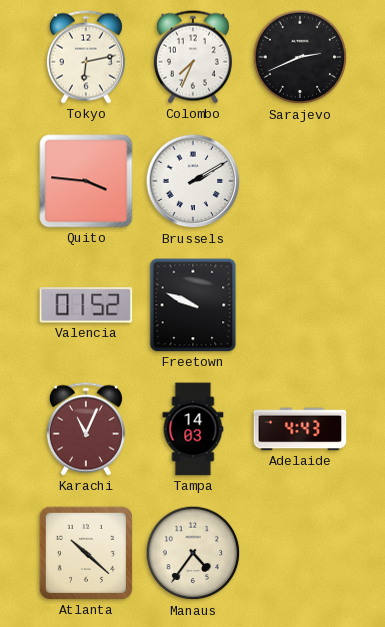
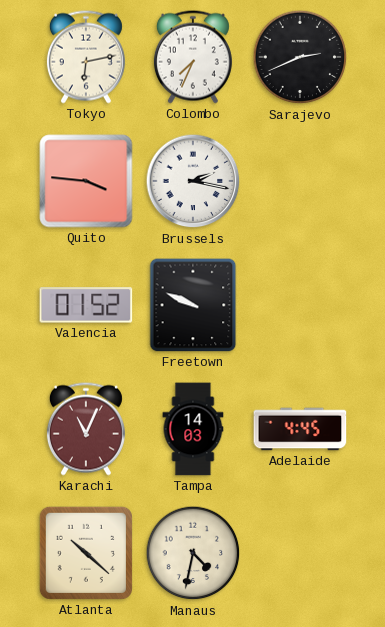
Brussels: 2:10 -> 2:17 (193, 181)
Adelaide: 4:43 -> 4:45 (300, 429)
Manaus: 4:36 -> 4:32 (193, 553)
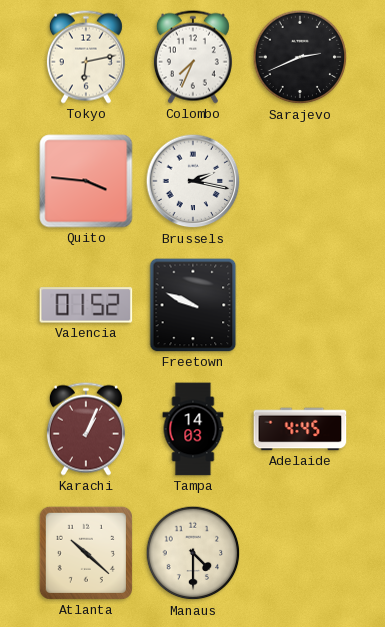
Karachi: 11:04 -> 1:04 (86, 429)
Manaus: 4:32 -> 4:30 (193, 553)
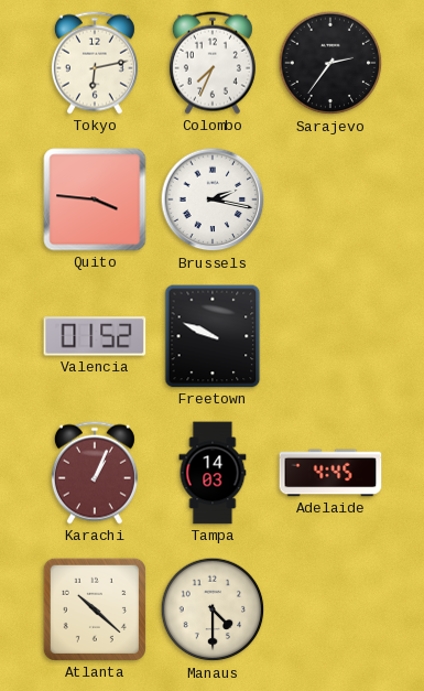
Sarajevo: 2:41 -> 2:36 (330, 63)
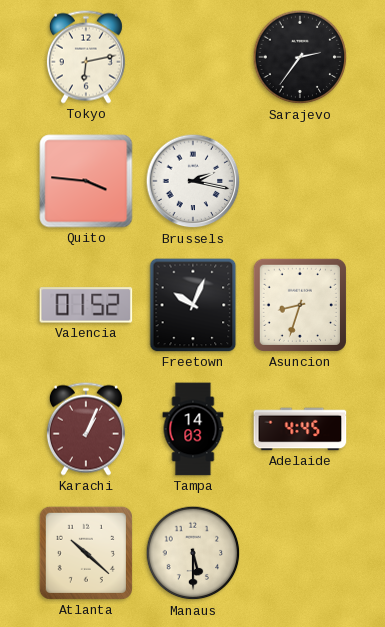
Colombo: 7:34 -> none (213, 63)
Freetown: 9:49 -> 10:04 (193, 305)
Asuncion: none -> 8:33 (300, 305)
Manaus: 4:30 -> 5:30 (193, 553)
